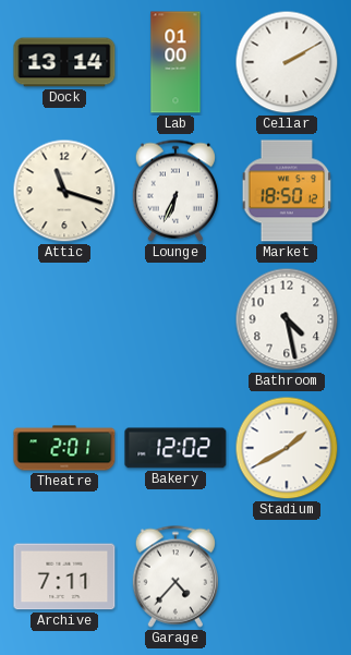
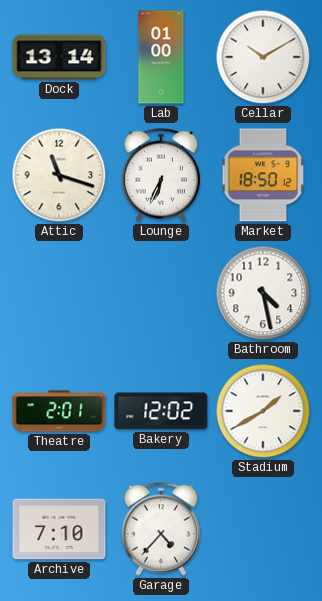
Cellar: 2:10 -> 10:10 (263, 57)
Archive: 7:11 -> 7:10 (59, 529)
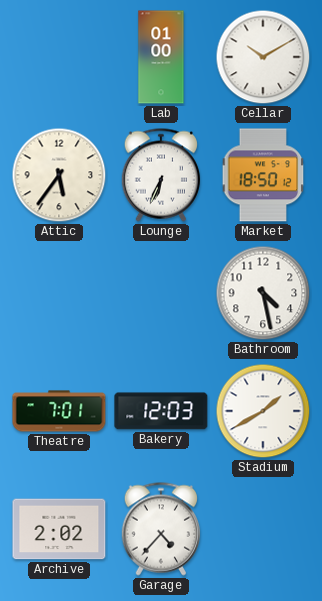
Dock: 13:14 -> none (59, 57)
Attic: 11:18 -> 5:36 (59, 175)
Theatre: 2:01 -> 7:01 (59, 411)
Bakery: 12:02 -> 12:03 (161, 411)
Archive: 7:10 -> 2:02 (59, 529)
